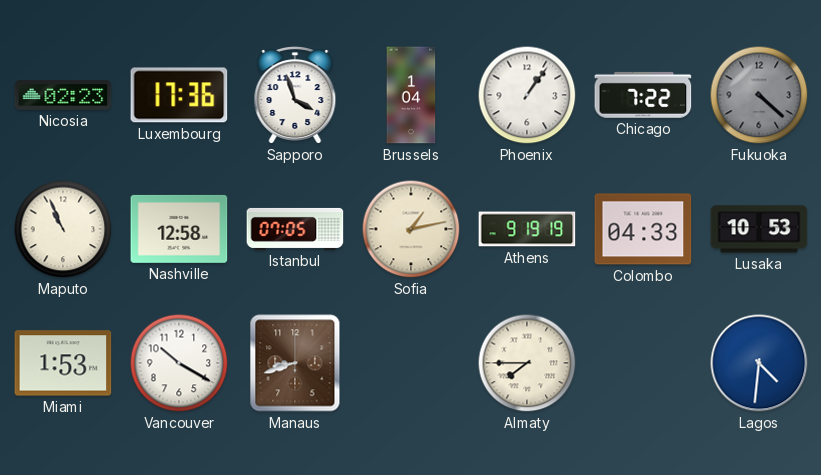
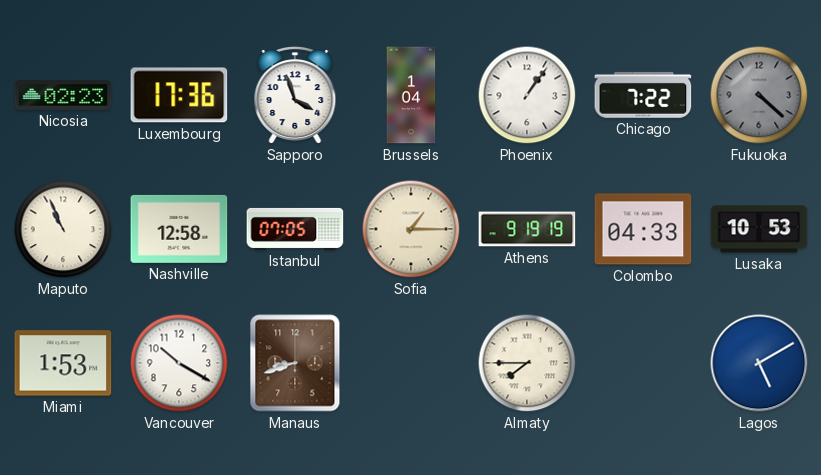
Sofia: 1:13 -> 1:15 (411, 229)
Lagos: 4:31 -> 5:10 (759, 363)
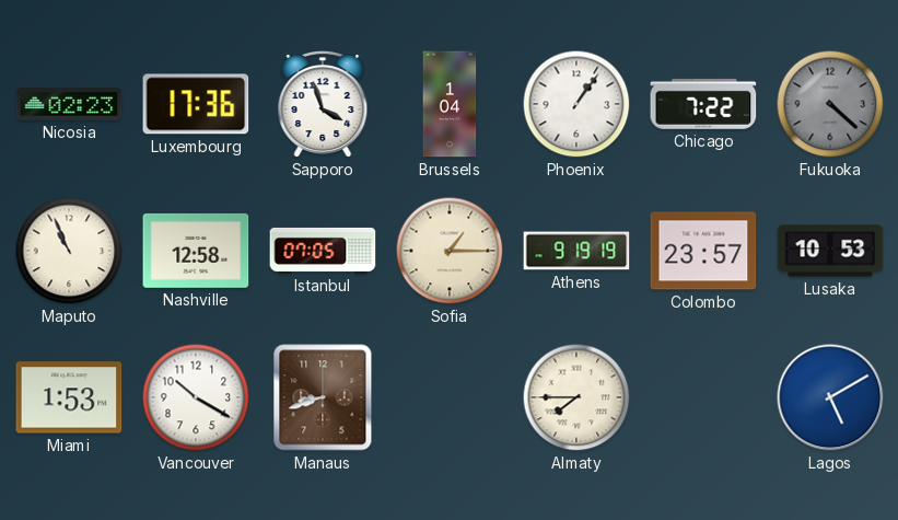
Colombo: 04:33 -> 23:57 (703, 251)
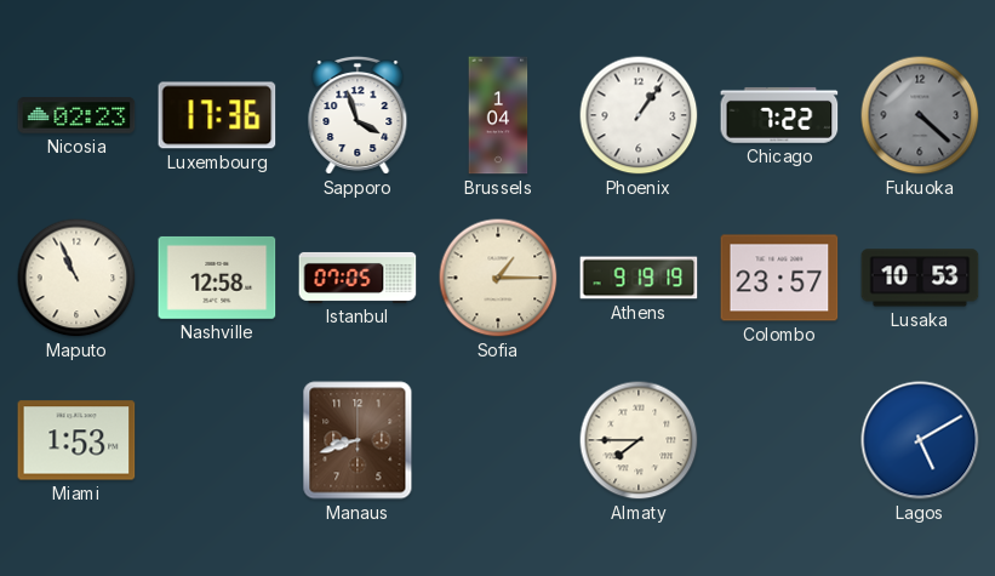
Vancouver: 10:20 -> none (196, 397)
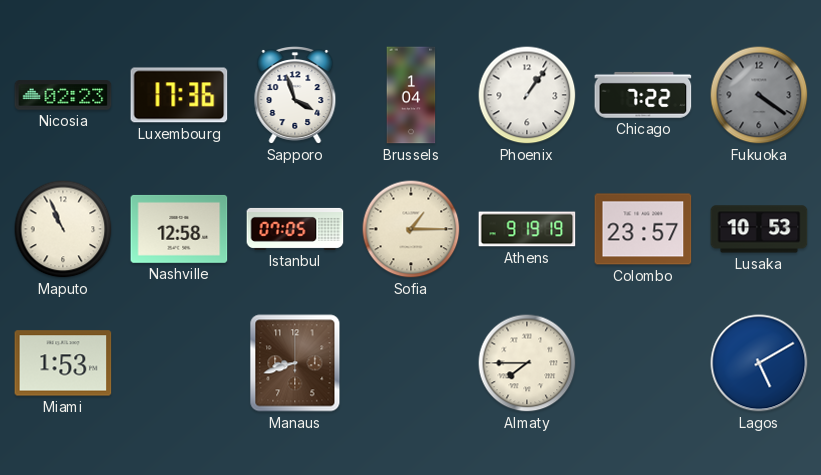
Fukuoka: 4:22 -> 4:21 (759, 95)
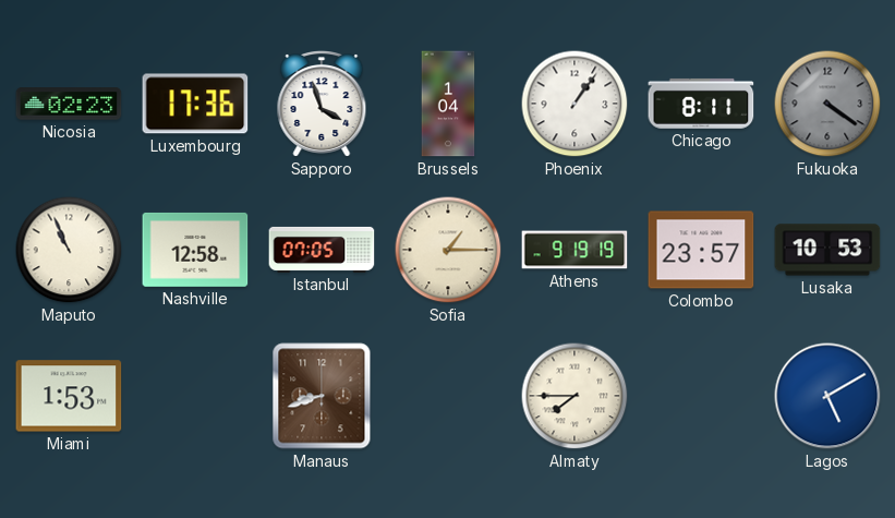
Chicago: 7:22 -> 8:11 (701, 104)
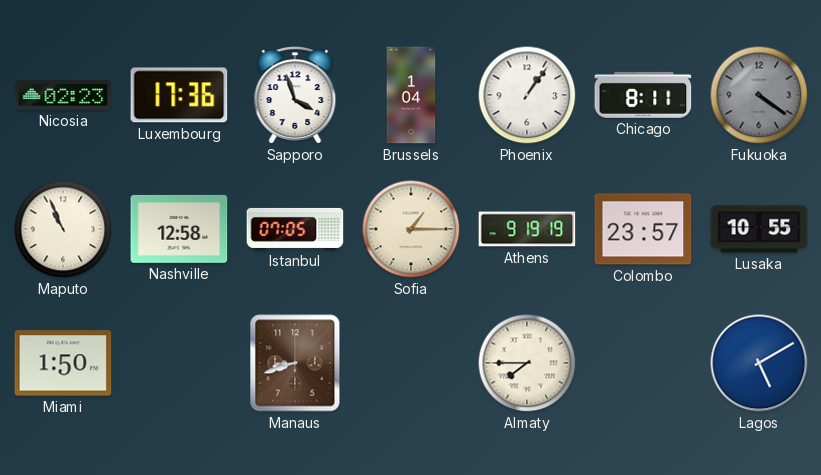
Lusaka: 10:53 -> 10:55 (759, 229)
Miami: 1:53 -> 1:50 (63, 363)
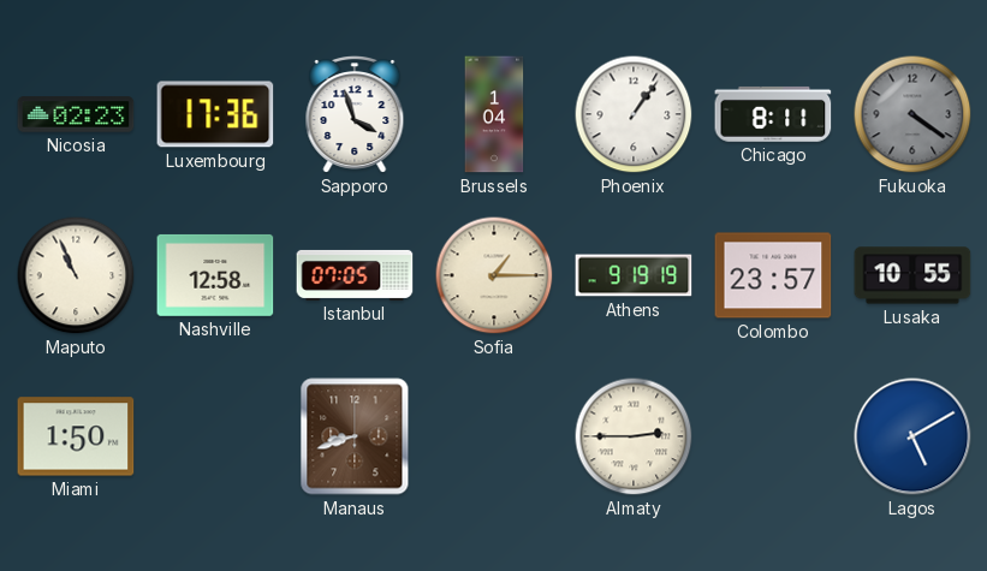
Almaty: 7:45 -> 2:45 (634, 436)
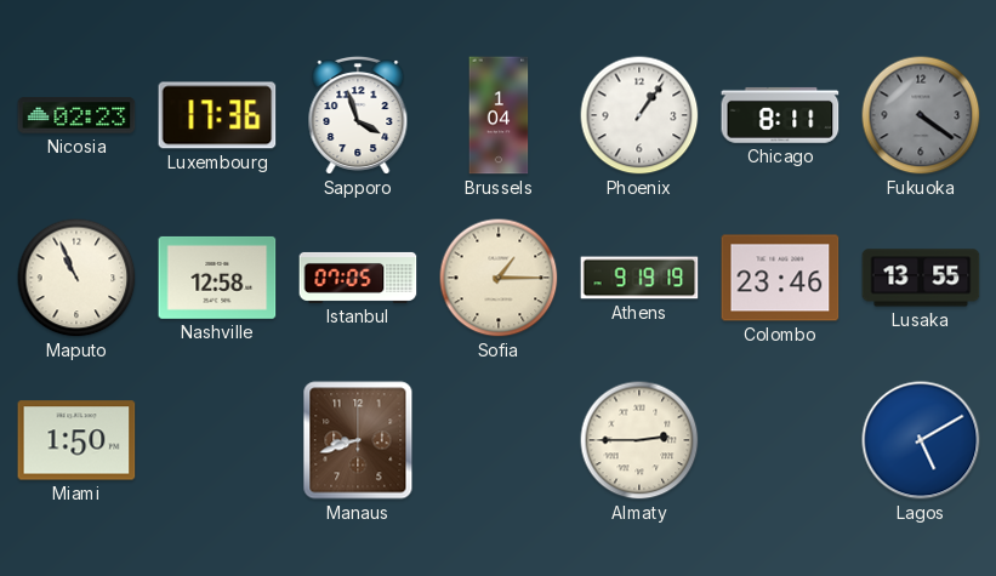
Colombo: 23:57 -> 23:46 (780, 278)
Lusaka: 10:55 -> 13:55 (921, 278)
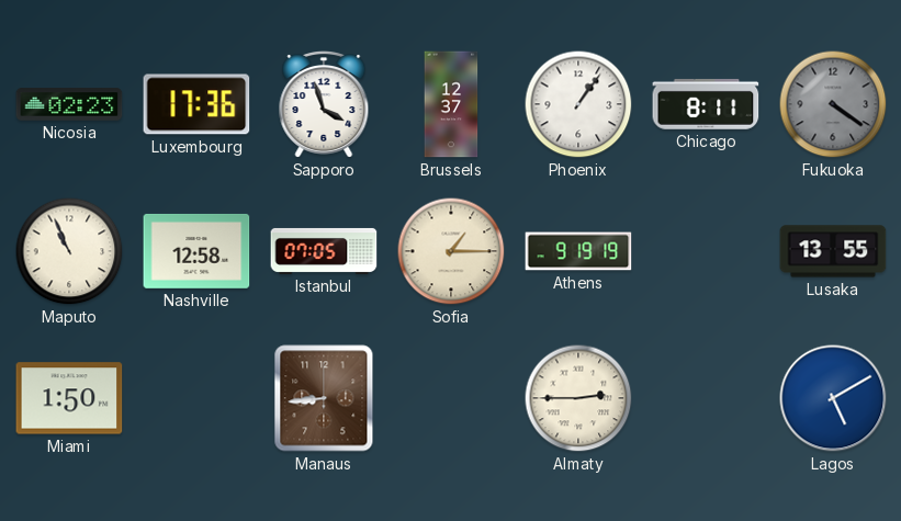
Brussels: 1:04 -> 12:37 (451, 104)
Colombo: 23:46 -> none (780, 278)
Manaus: 8:42 -> 8:44 (324, 398)
